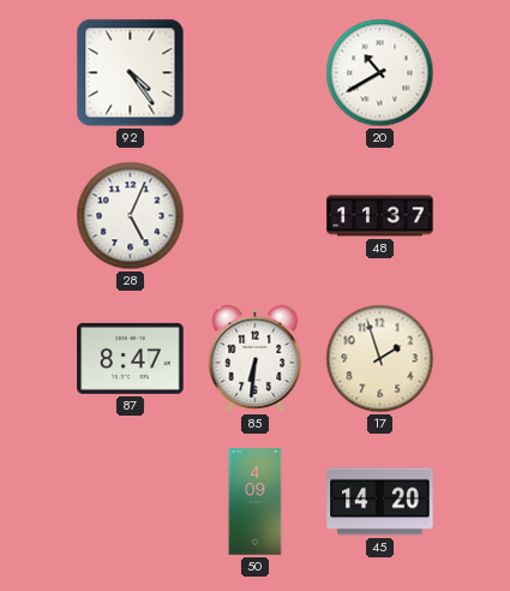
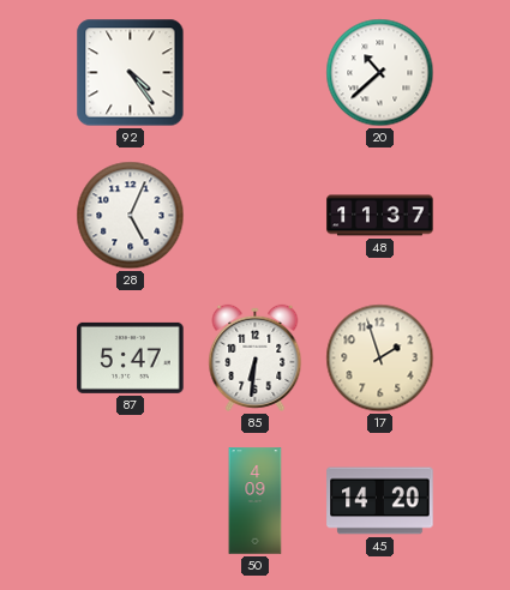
20: 10:40 -> 10:38 (380, 73)
87: 8:47 -> 5:47 (131, 357)
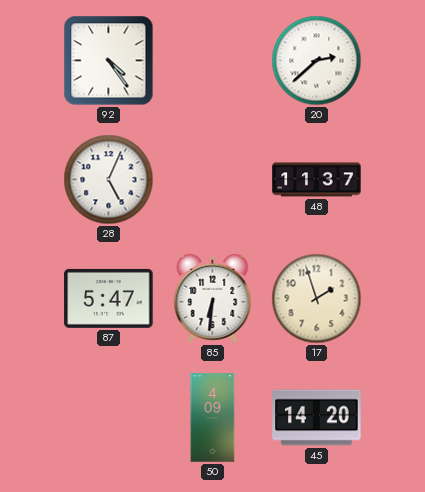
20: 10:38 -> 2:38 (317, 61)
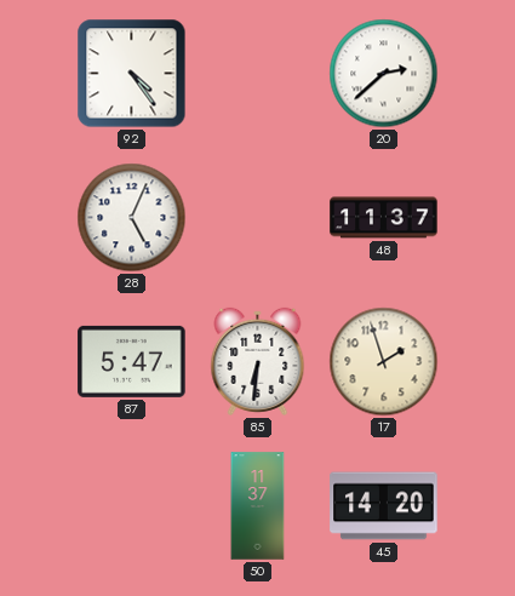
50: 4:09 -> 11:37 (258, 506)
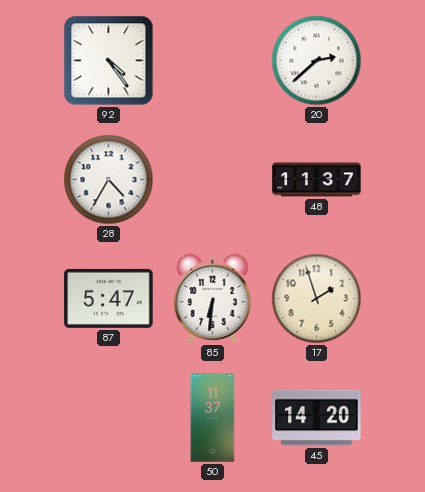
28: 5:04 -> 4:35 (109, 180)
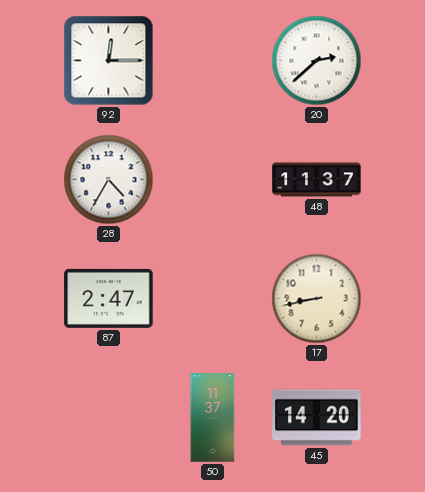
92: 4:24 -> 12:15 (109, 61)
87: 5:47 -> 2:47 (109, 298)
85: 6:31 -> none (213, 298)
17: 1:57 -> 8:43 (317, 299)
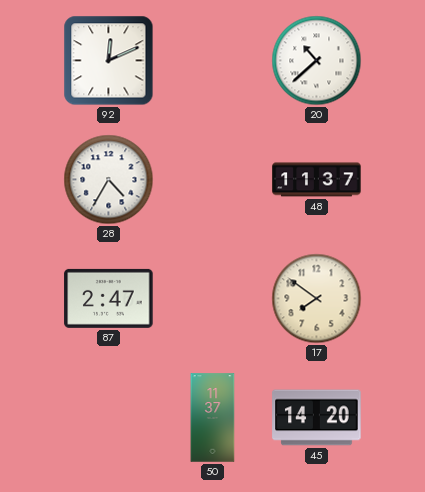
92: 12:15 -> 12:11 (109, 61)
20: 2:38 -> 10:38 (317, 61)
17: 8:43 -> 7:51 (317, 299)
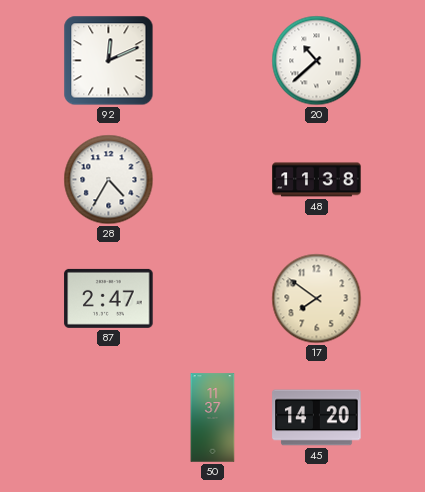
48: 11:37 -> 11:38 (317, 180)
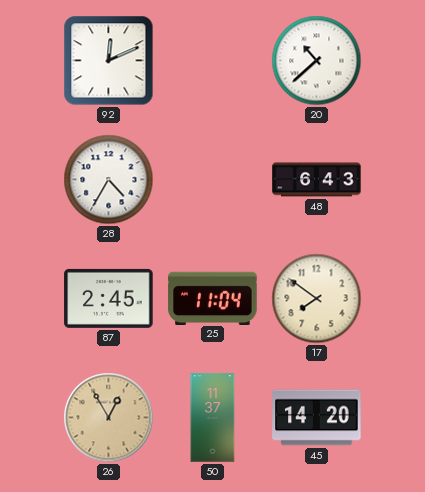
48: 11:38 -> 6:43 (317, 180)
87: 2:47 -> 2:45 (109, 298)
25: none -> 11:04 (213, 298)
26: none -> 12:55 (109, 418)
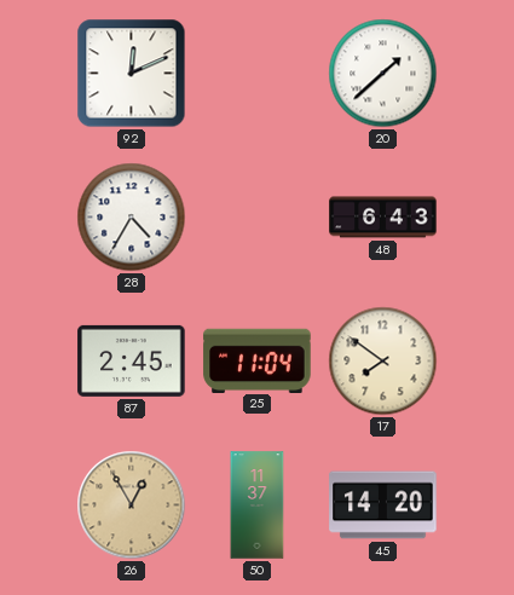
20: 10:38 -> 1:38 (383, 74)
